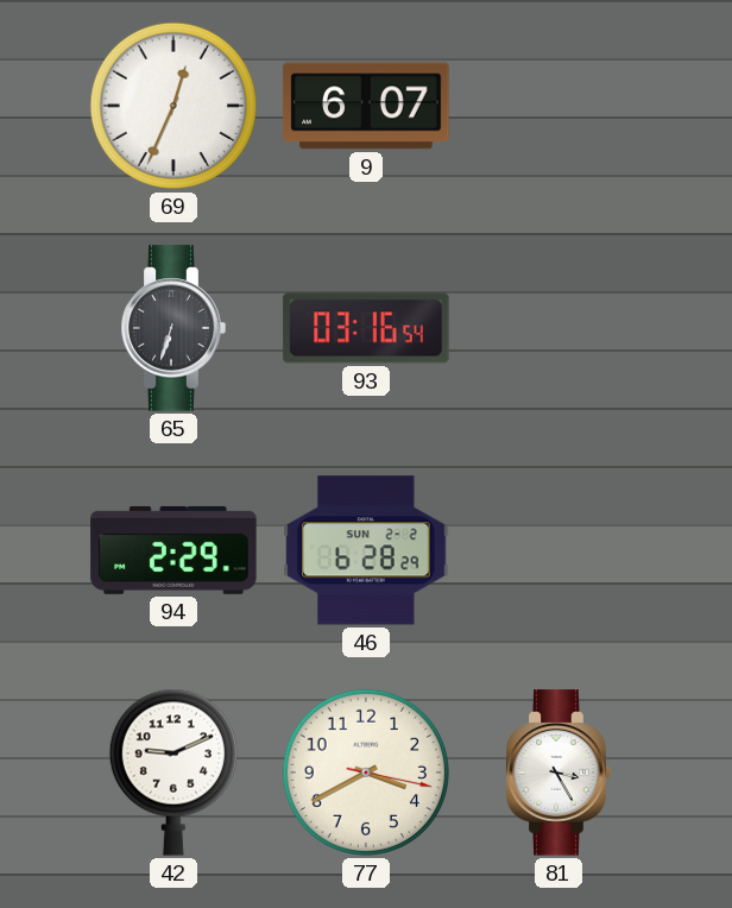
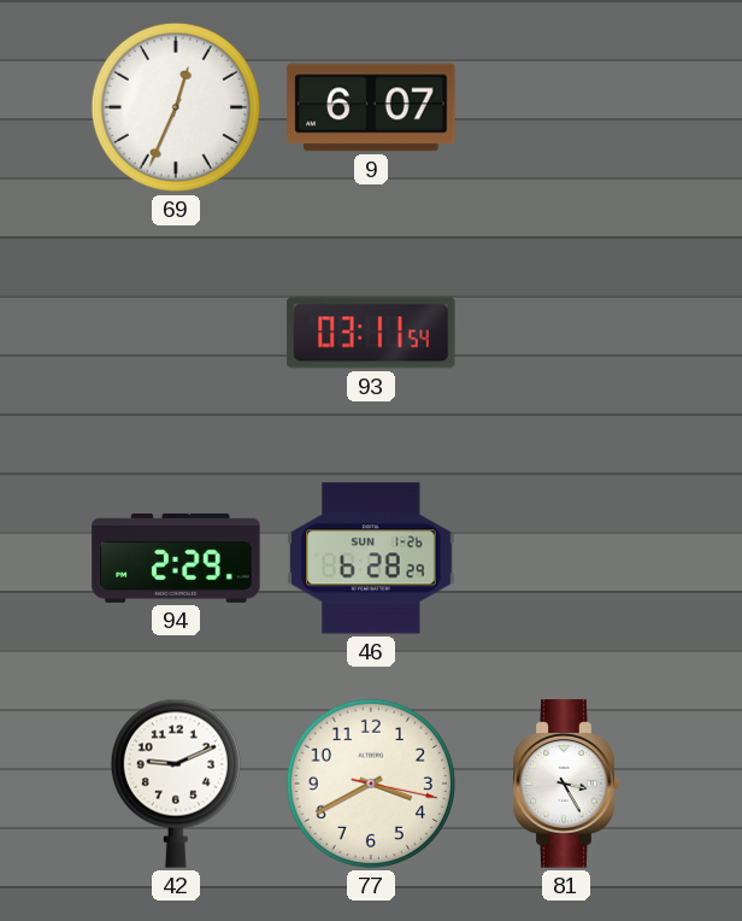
65: 6:33 -> none (173, 328)
93: 03:16 -> 03:11 (371, 333)
46 date: SUN 2-2 -> SUN 1-26 (371, 558)
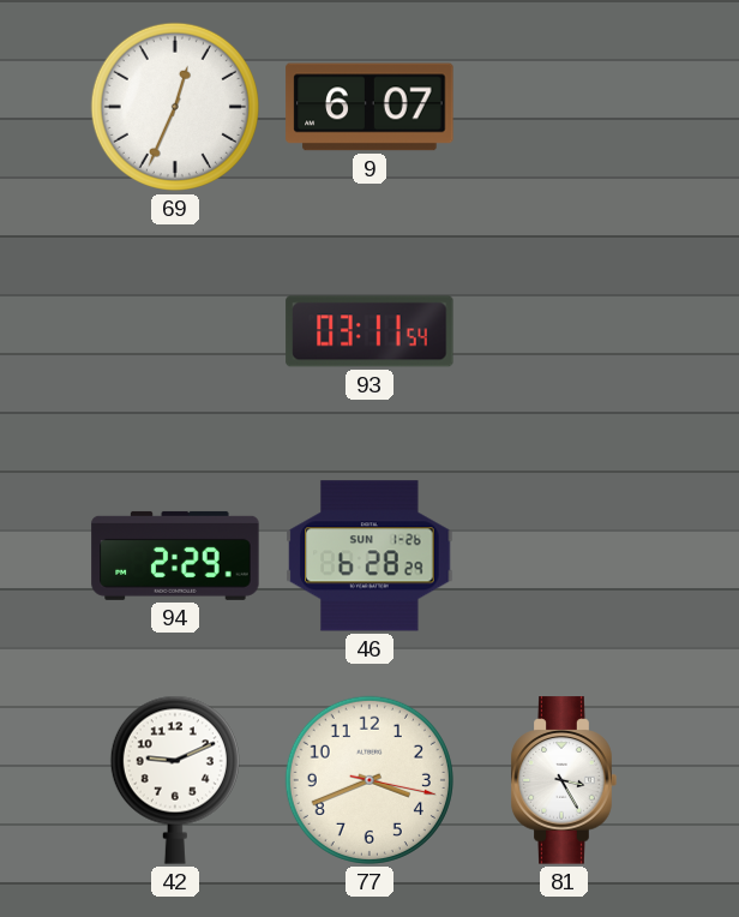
77: 3:40 -> 3:41 (369, 780)
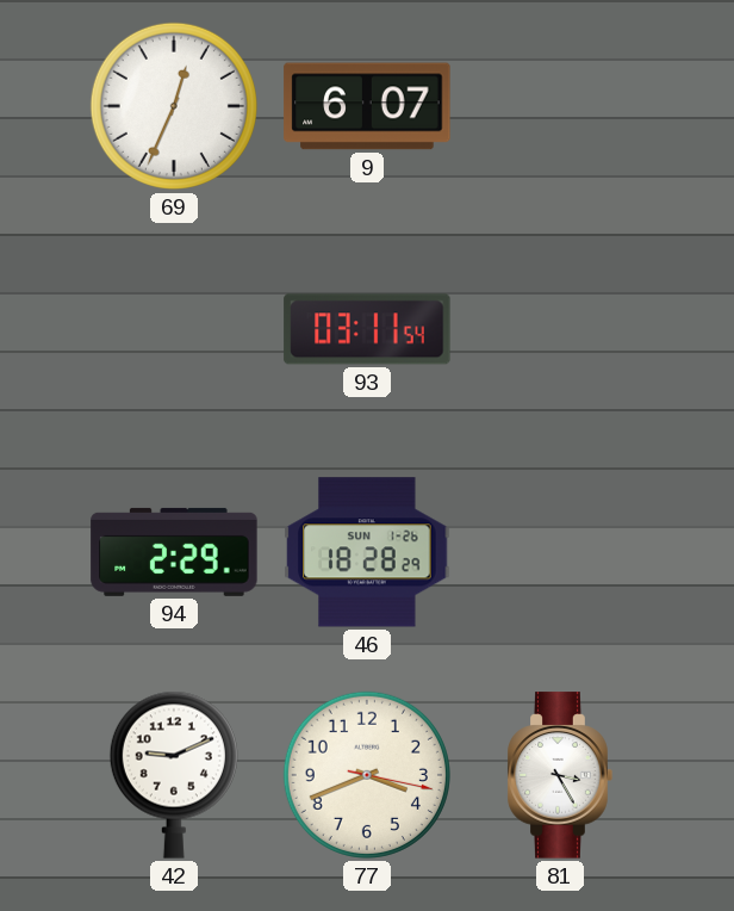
46: 6:28 -> 18:28 (367, 552)
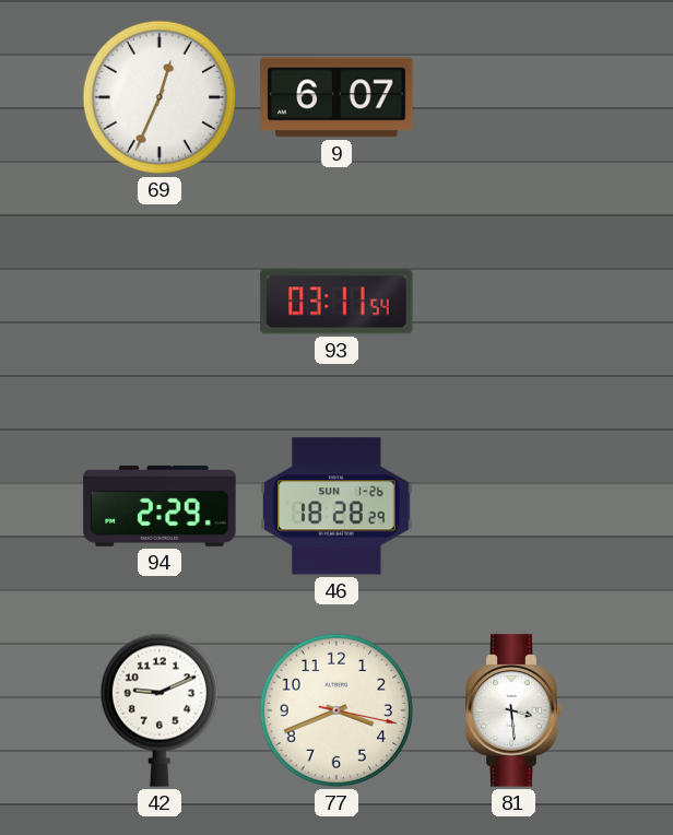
81: 3:25 -> 3:29 (513, 710)
